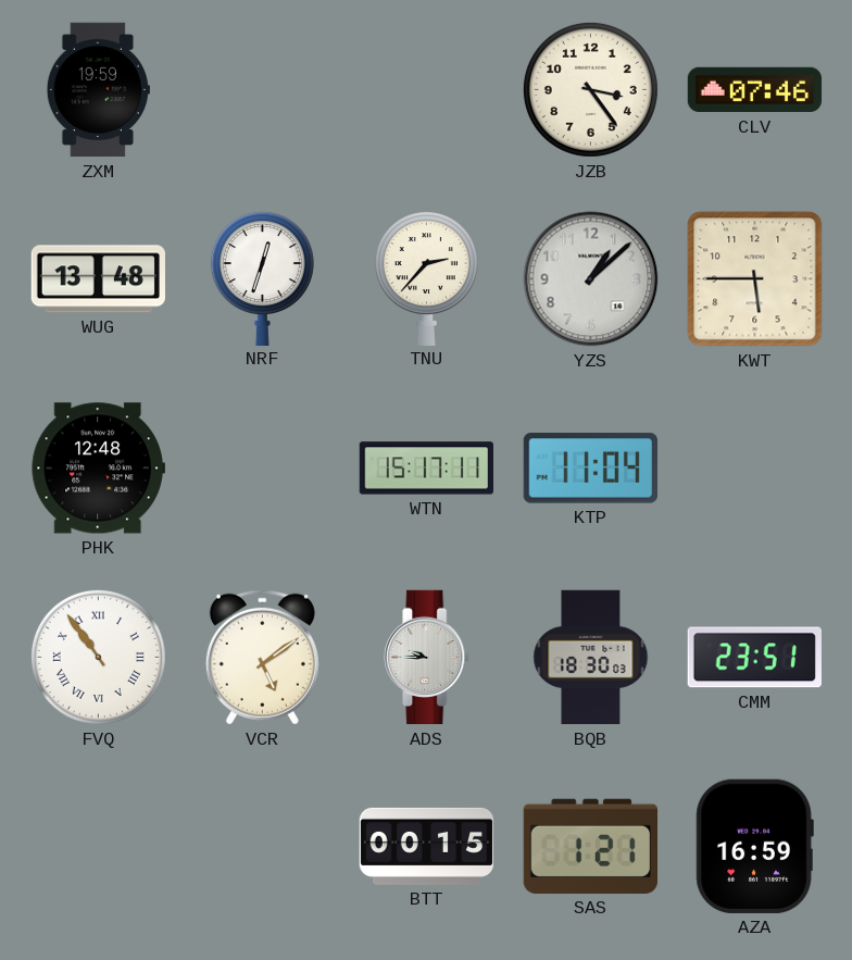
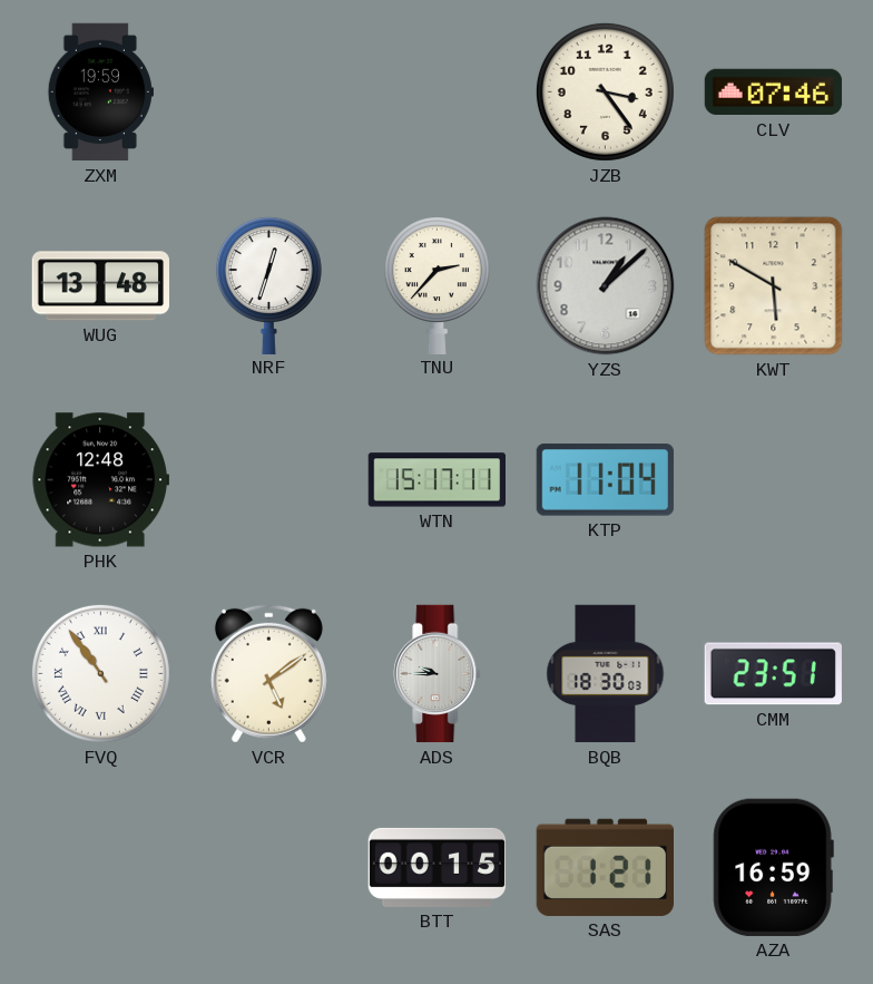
KWT: 5:45 -> 5:50 (774, 286)
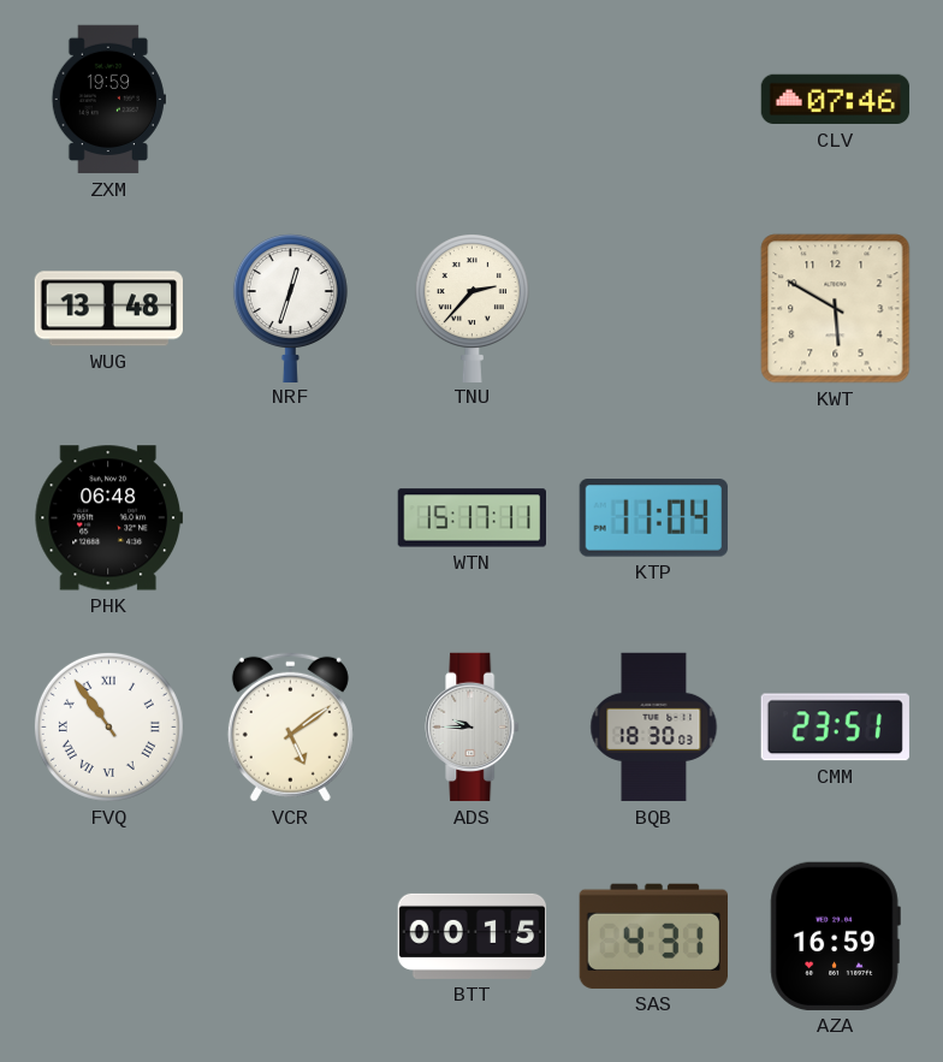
JZB: 3:24 -> none (605, 91)
YZS: 1:08 -> none (606, 286)
PHK: 12:48 -> 06:48 (108, 518)
SAS: 1:21 -> 4:31 (653, 936)
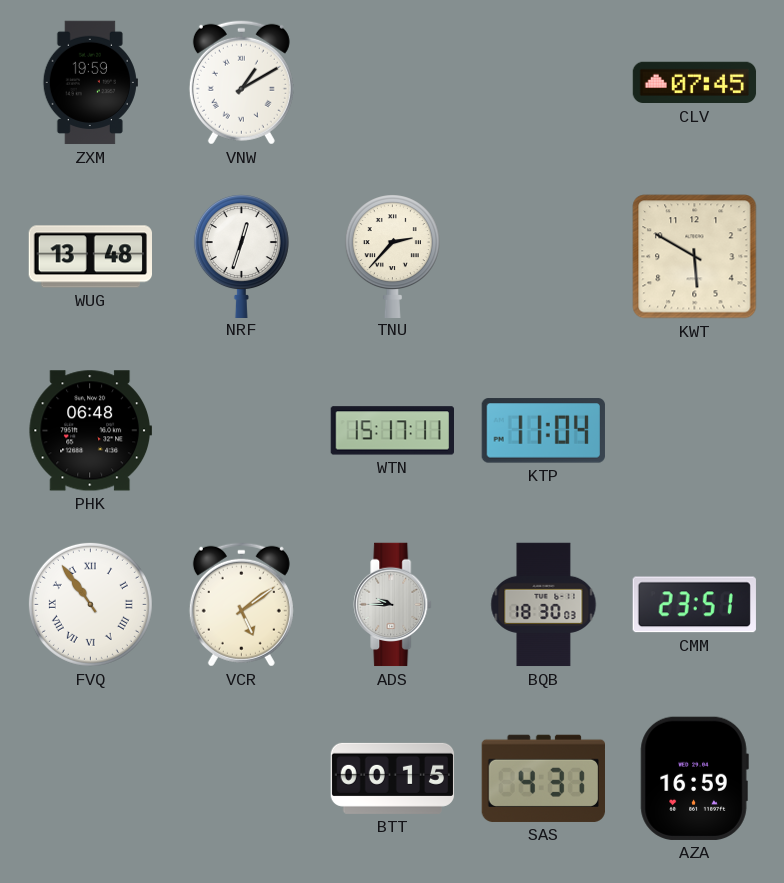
VNW: none -> 1:10 (241, 82)
CLV: 07:46 -> 07:45 (695, 83)
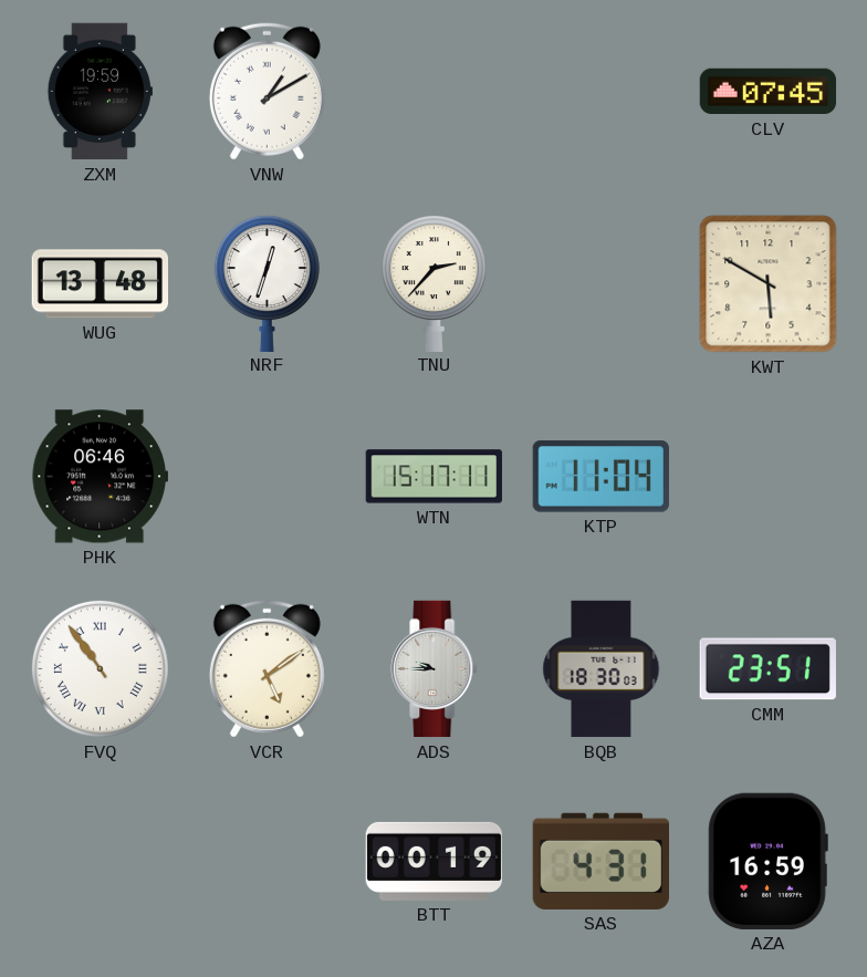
PHK: 06:48 -> 06:46 (100, 477)
BTT: 00:15 -> 00:19 (435, 861)
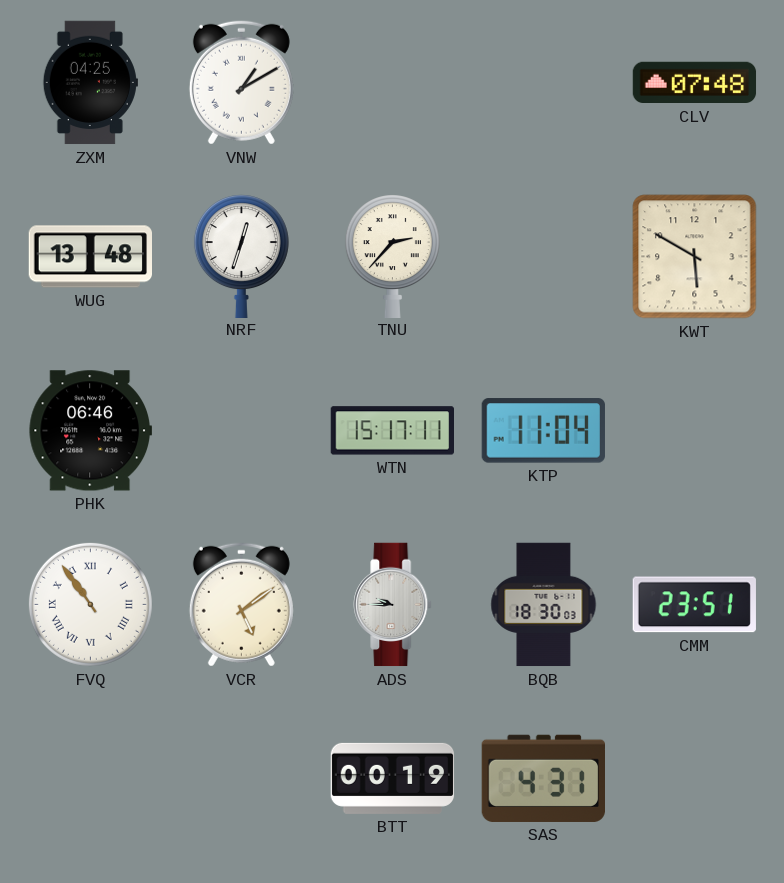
ZXM: 19:59 -> 04:25 (90, 83)
CLV: 07:45 -> 07:48 (695, 83)
AZA: 16:59 -> none (767, 861)
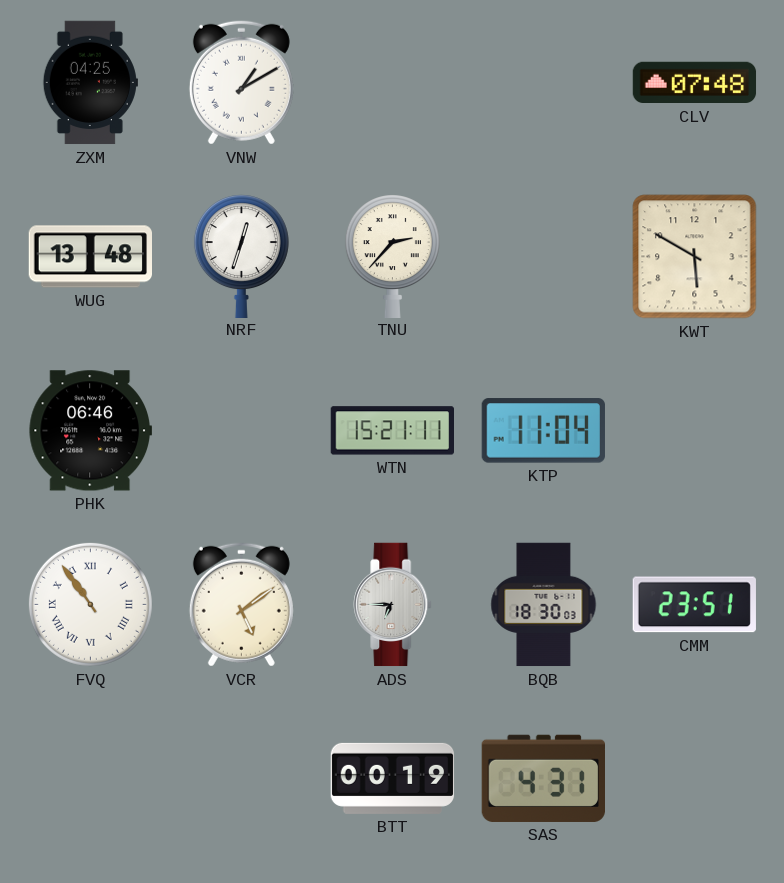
WTN: 15:17 -> 15:21 (392, 431)
ADS: 9:45 -> 6:45 (393, 605)
